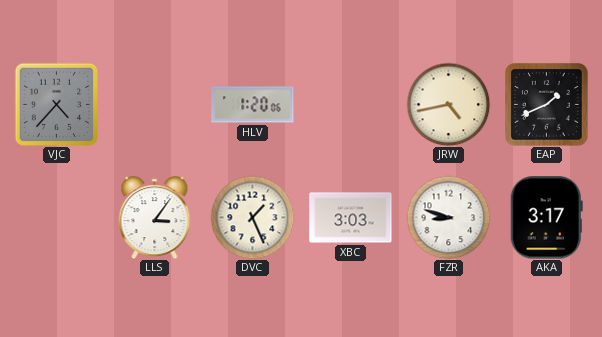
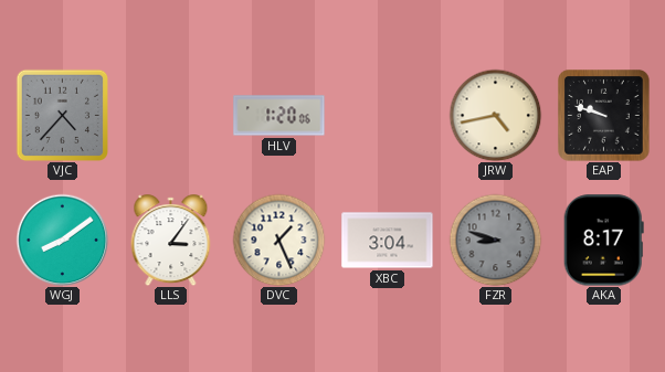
EAP: 1:41 -> 9:48 (604, 116)
WGJ: none -> 8:09 (62, 240)
XBC: 3:03 -> 3:04 (388, 241)
FZR dial: white -> grey (495, 240)
AKA: 3:17 -> 8:17 (603, 241)
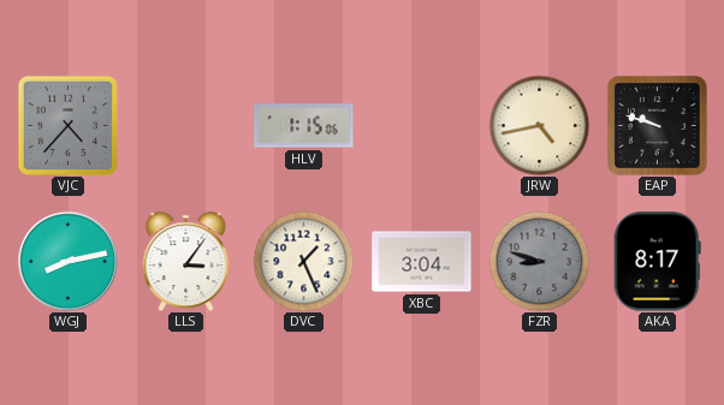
HLV: 1:20 -> 1:15 (304, 126)
WGJ: 8:09 -> 8:13 (67, 261)
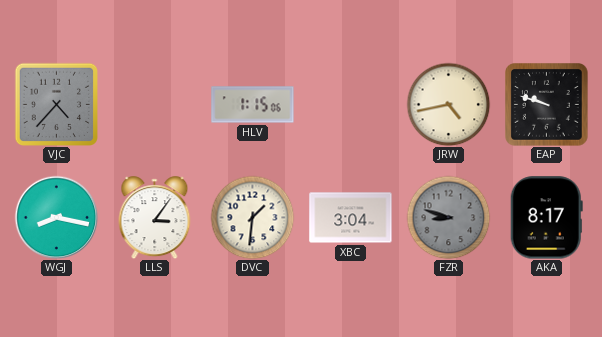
WGJ: 8:13 -> 8:17 (56, 217)
DVC: 1:26 -> 1:31 (252, 217)
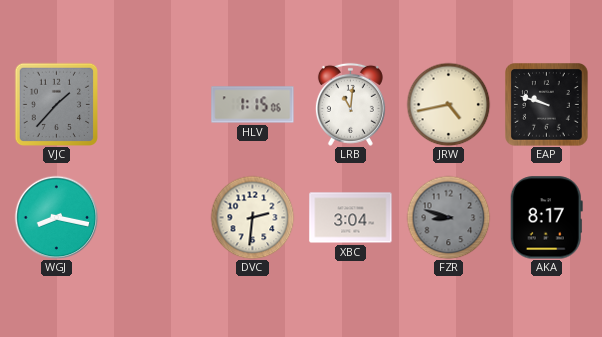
VJC: 4:37 -> 1:37 (56, 104)
LRB: none -> 11:01 (350, 104)
LLS: 3:06 -> none (155, 218)
DVC: 1:31 -> 2:31 (252, 217)
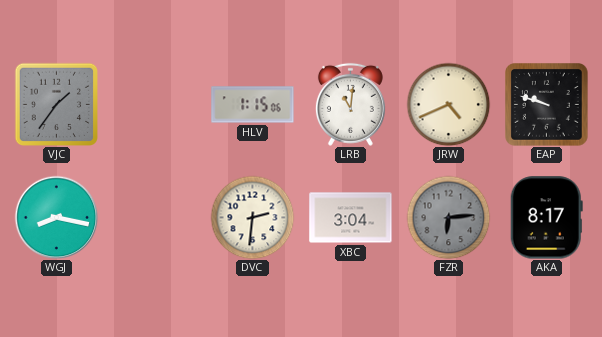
VJC: 1:37 -> 1:36 (56, 104)
JRW: 4:43 -> 4:41 (448, 104)
FZR: 8:48 -> 6:14 (448, 217)
